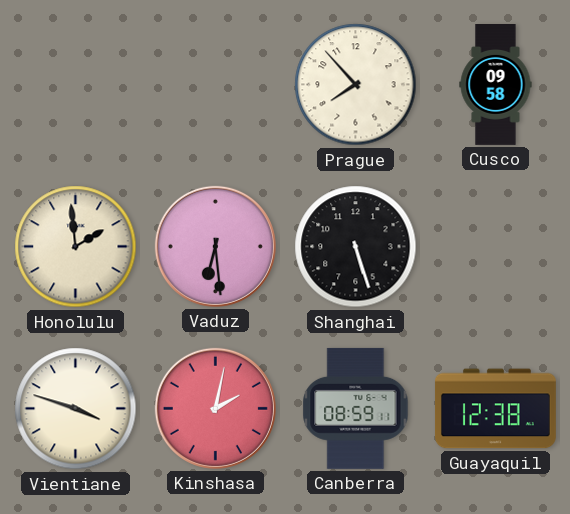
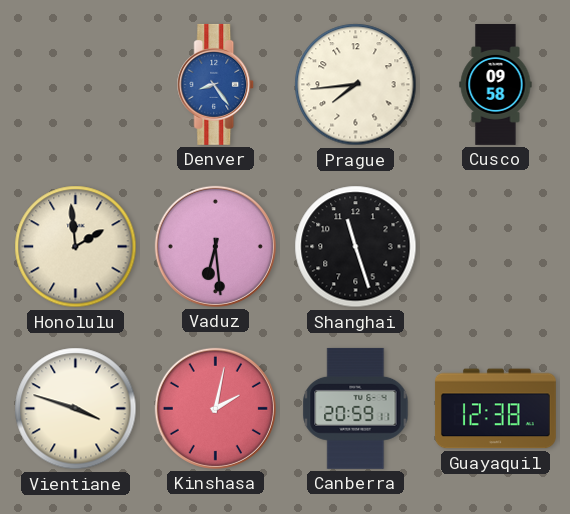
Denver: none -> 8:24 (216, 84)
Prague: 7:53 -> 7:44 (356, 85)
Shanghai: 5:27 -> 11:27 (356, 247)
Canberra: 08:59 -> 20:59 (356, 408)
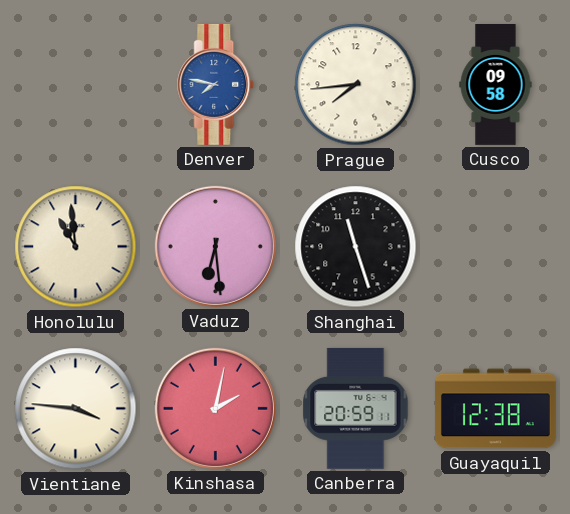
Denver: 8:24 -> 7:47 (216, 84)
Honolulu: 1:59 -> 10:59 (76, 247)
Vientiane: 3:48 -> 3:46 (76, 409)
